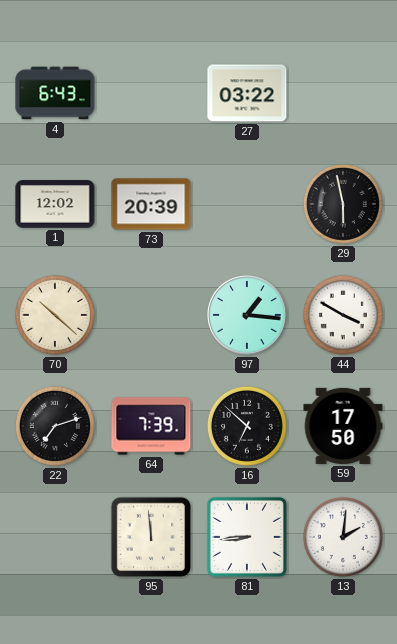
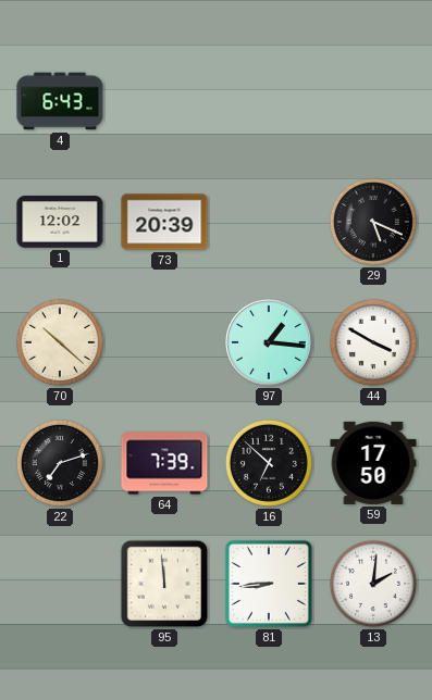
27: 03:22 -> none (247, 93)
29: 5:58 -> 5:19 (373, 222)
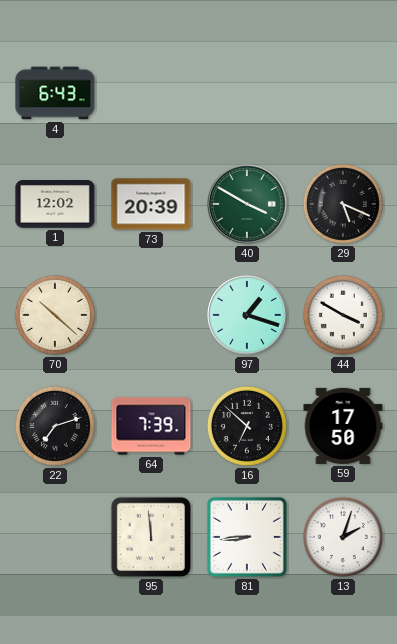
40: none -> 3:50 (247, 204)
97: 1:16 -> 1:18 (247, 315)
13: 2:01 -> 2:03 (343, 537)
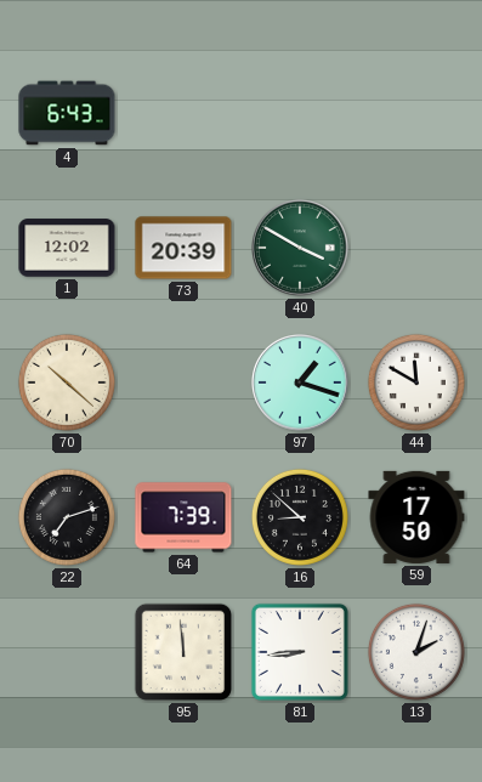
29: 5:19 -> none (343, 204)
44: 3:50 -> 11:50 (416, 382)
16: 6:52 -> 8:52 (300, 517)
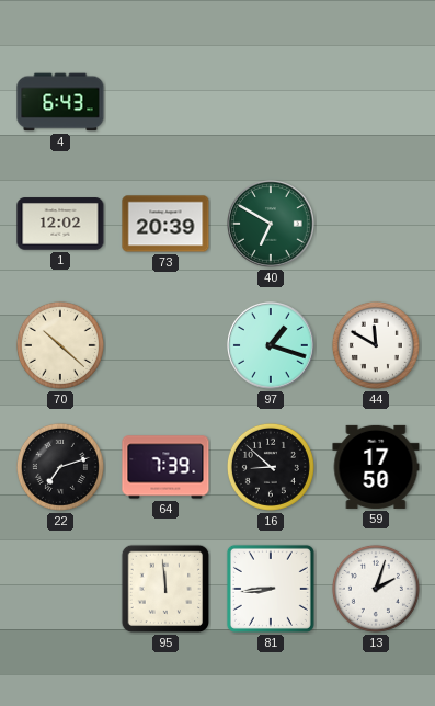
40: 3:50 -> 6:50 (271, 224)
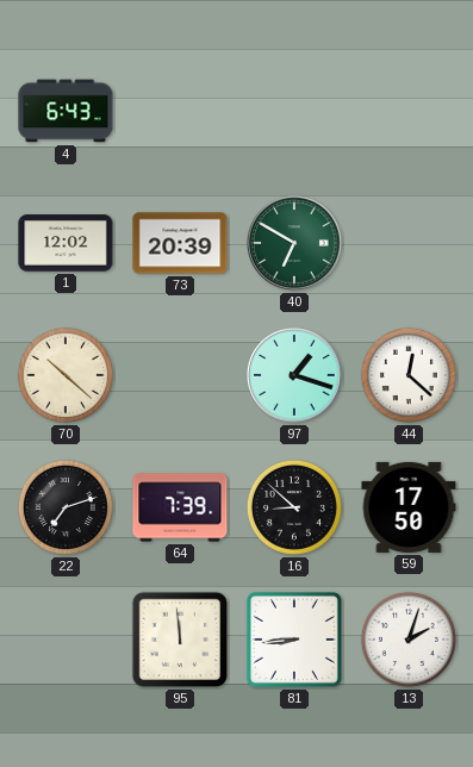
44: 11:50 -> 12:22 (409, 375)
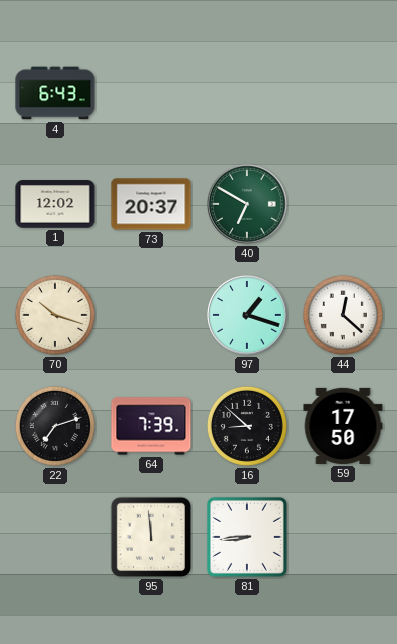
73: 20:39 -> 20:37 (151, 204)
70: 10:22 -> 10:18 (55, 315)
13: 2:03 -> none (409, 640)
